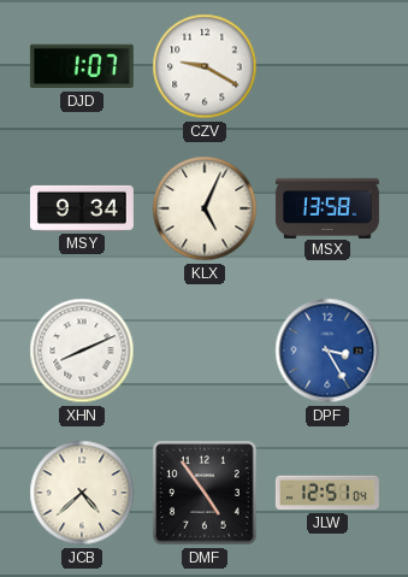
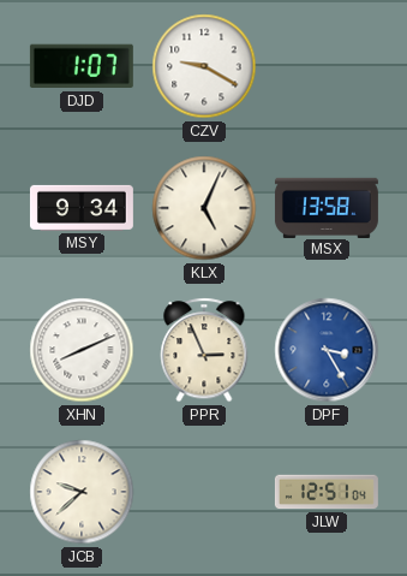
PPR: none -> 2:56 (204, 350)
JCB: 4:38 -> 9:38 (82, 492)
DMF: 4:54 -> none (205, 493)
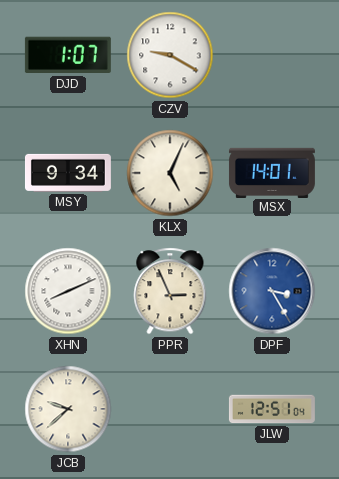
MSX: 13:58 -> 14:01 (272, 172)
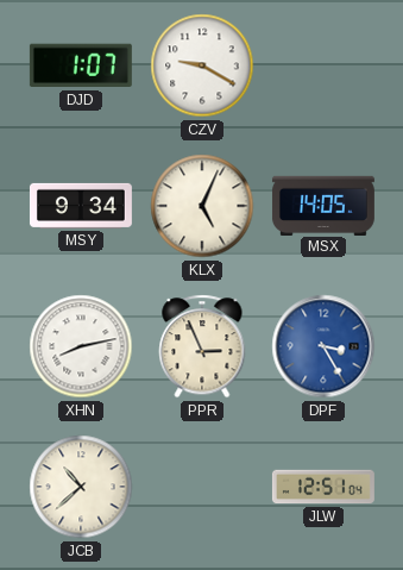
MSX: 14:01 -> 14:05 (323, 205)
XHN: 8:11 -> 8:13 (81, 346)
JCB: 9:38 -> 10:38 (81, 487)
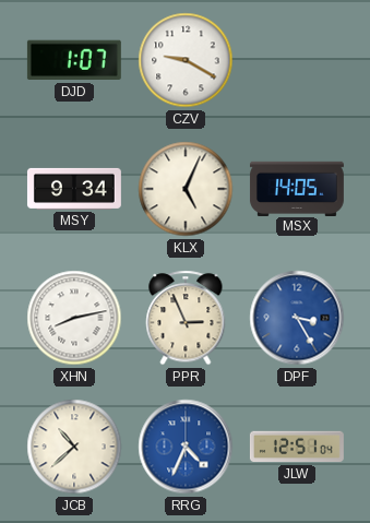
RRG: none -> 4:34 (186, 447)
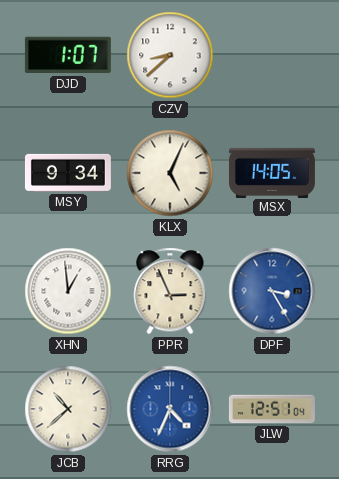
CZV: 9:20 -> 8:38 (170, 55)
XHN: 8:13 -> 12:59 (68, 291)
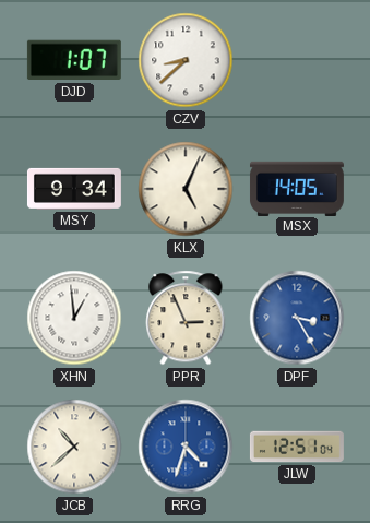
RRG: 4:34 -> 4:33 (186, 447)
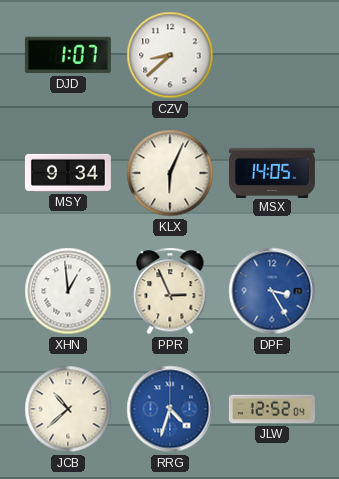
KLX: 5:04 -> 6:04 (170, 173)
JLW: 12:51 -> 12:52 (272, 409)
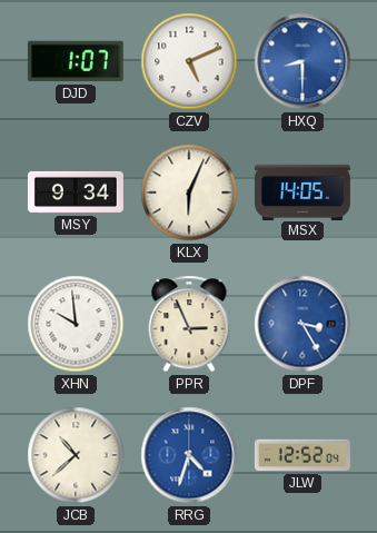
CZV: 8:38 -> 5:11 (189, 61)
HXQ: none -> 8:30 (302, 61)
XHN: 12:59 -> 9:59 (76, 324)
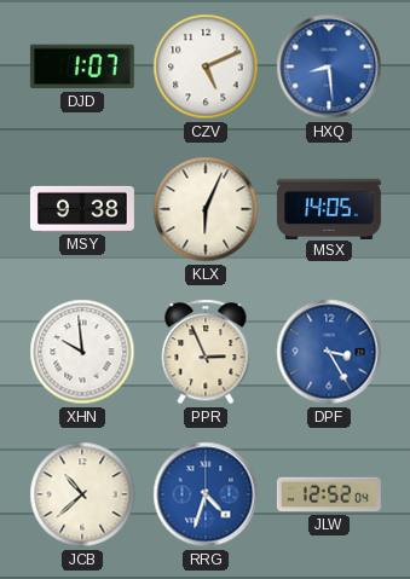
HXQ: 8:30 -> 8:29 (329, 66)
MSY: 9:34 -> 9:38 (82, 209)
